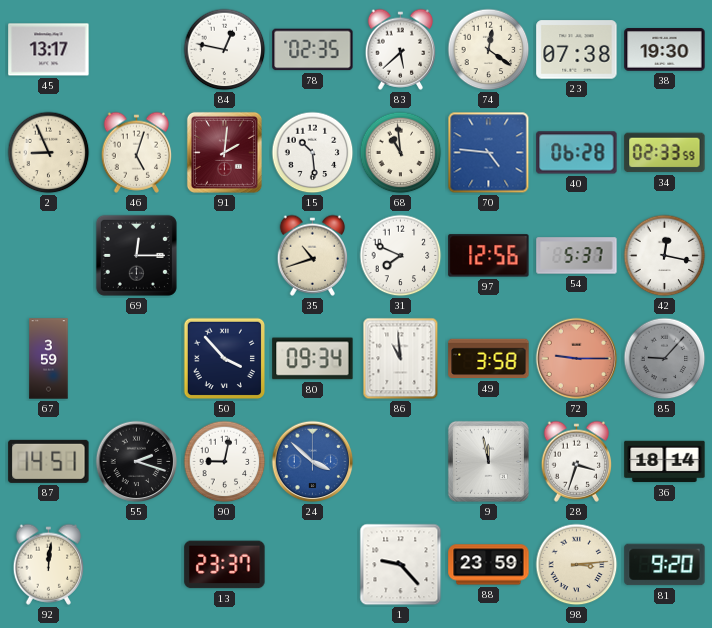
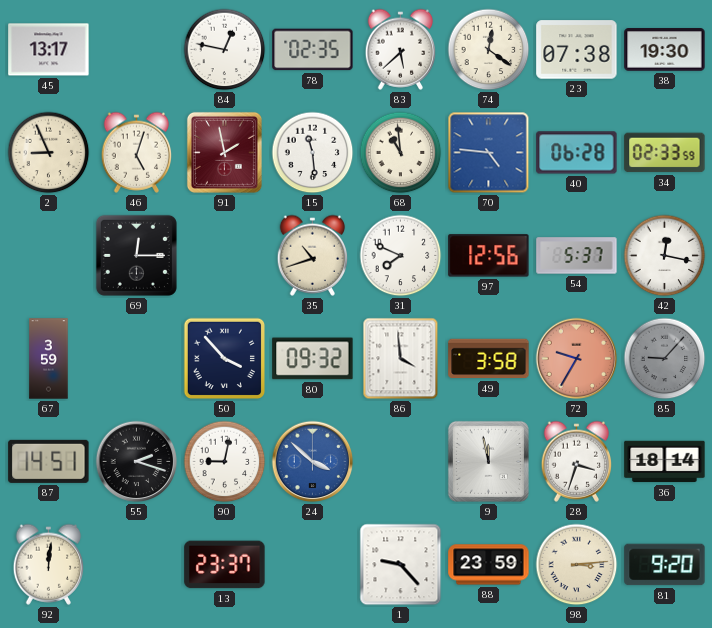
91: 2:01 -> 1:58 (224, 152)
15: 10:29 -> 11:29 (313, 153)
80: 09:34 -> 09:32 (313, 359)
86: 10:59 -> 3:59 (401, 359)
72: 9:15 -> 9:35 (577, 359)
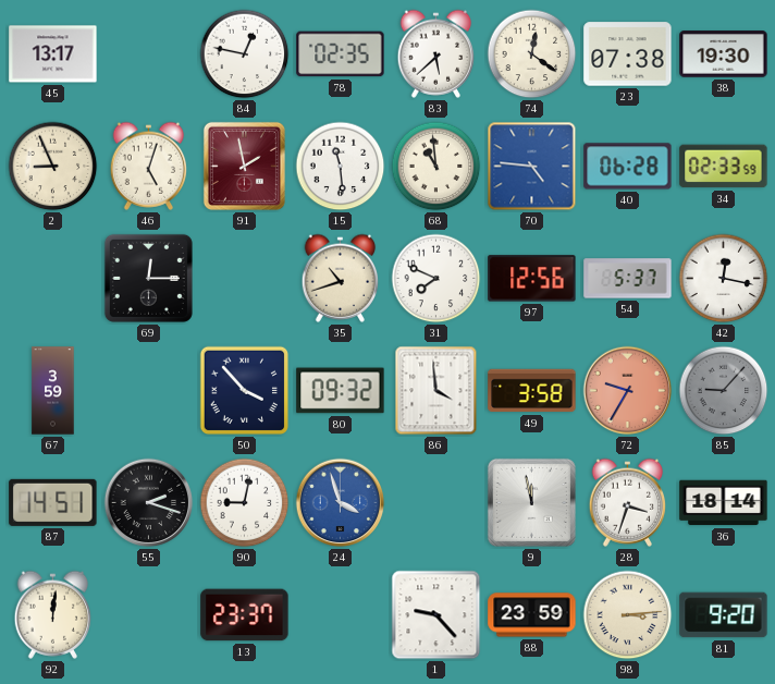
24: 3:52 -> 3:57 (341, 503)
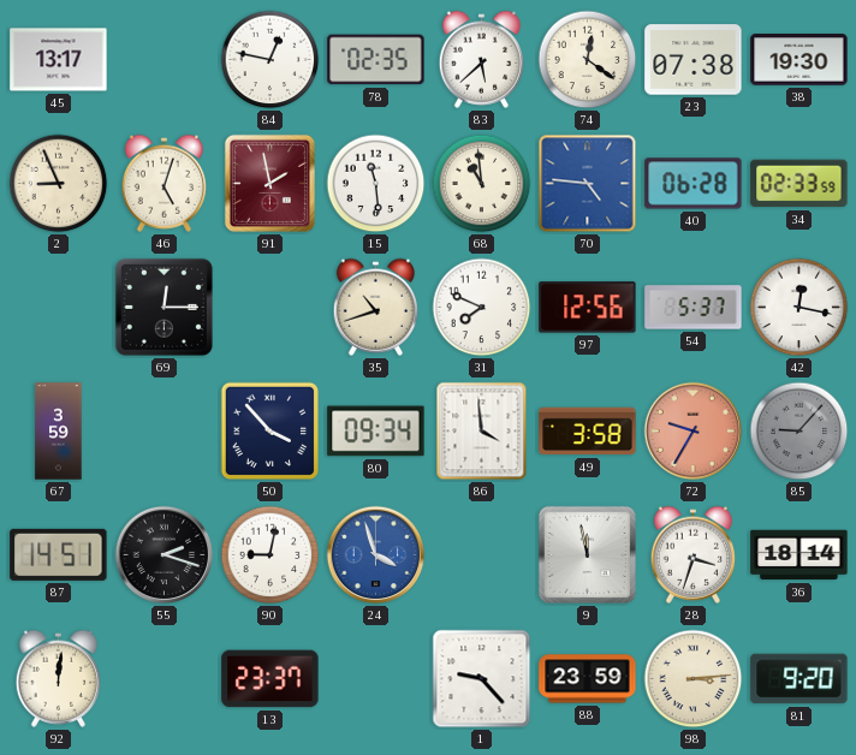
80: 09:32 -> 09:34 (376, 432)
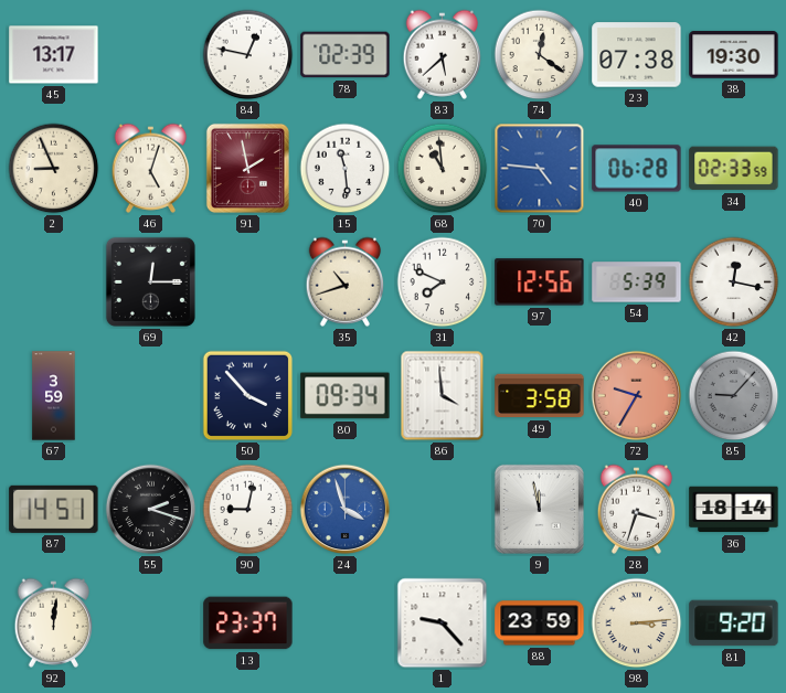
78: 02:35 -> 02:39 (346, 55)
54: 5:37 -> 5:39 (637, 282)
